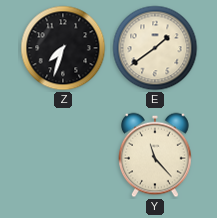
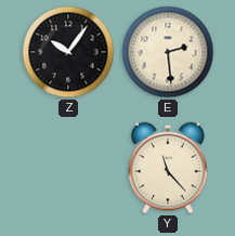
Z: 7:33 -> 10:06 (68, 52)
E: 1:39 -> 2:29 (168, 52)
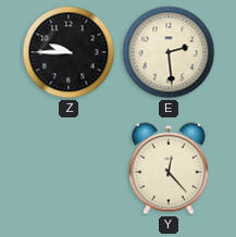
Z: 10:06 -> 9:45 (69, 52)
Y: 11:23 -> 12:23 (170, 169)
